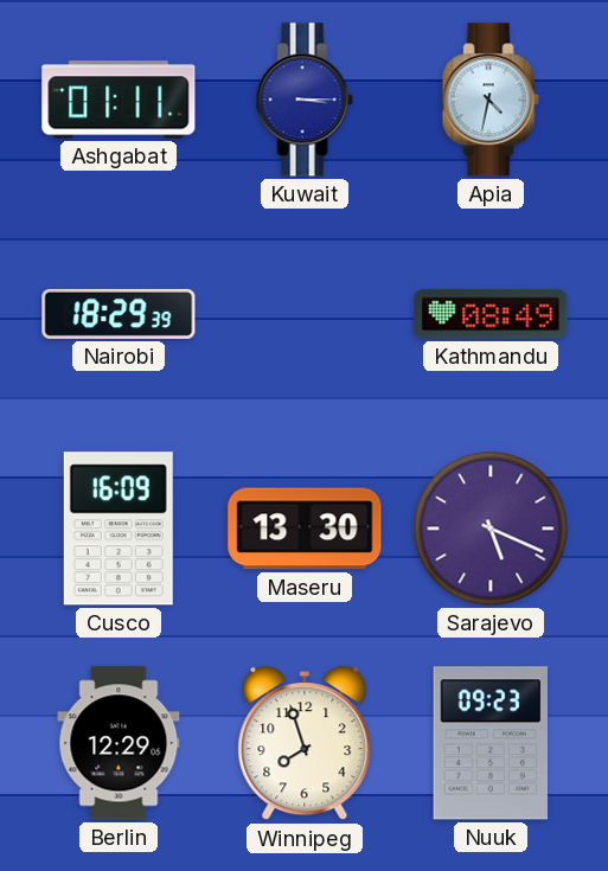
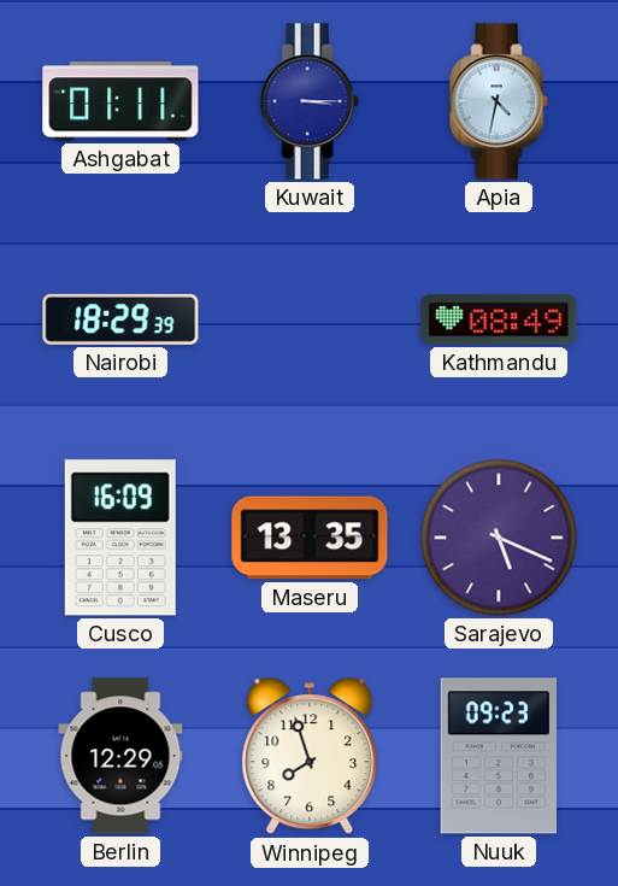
Maseru: 13:30 -> 13:35 (310, 538)
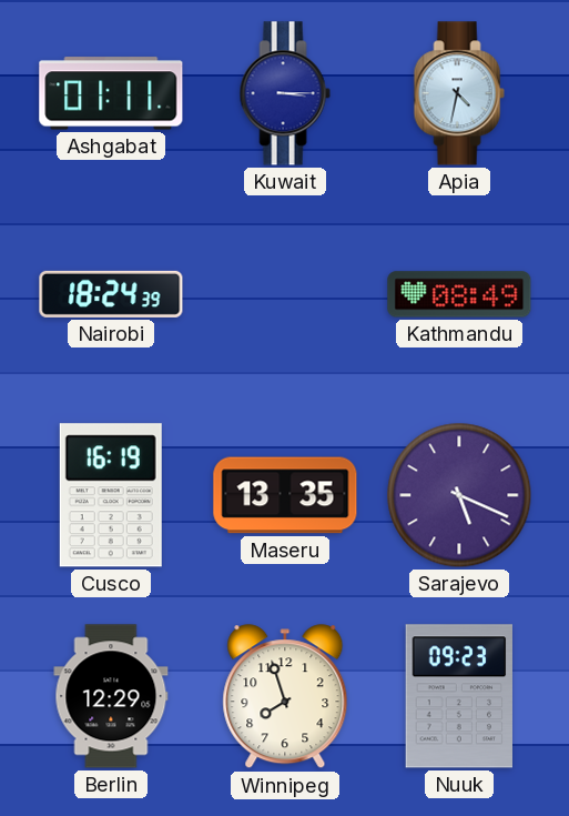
Nairobi: 18:29 -> 18:24 (111, 294)
Cusco: 16:09 -> 16:19 (111, 495)
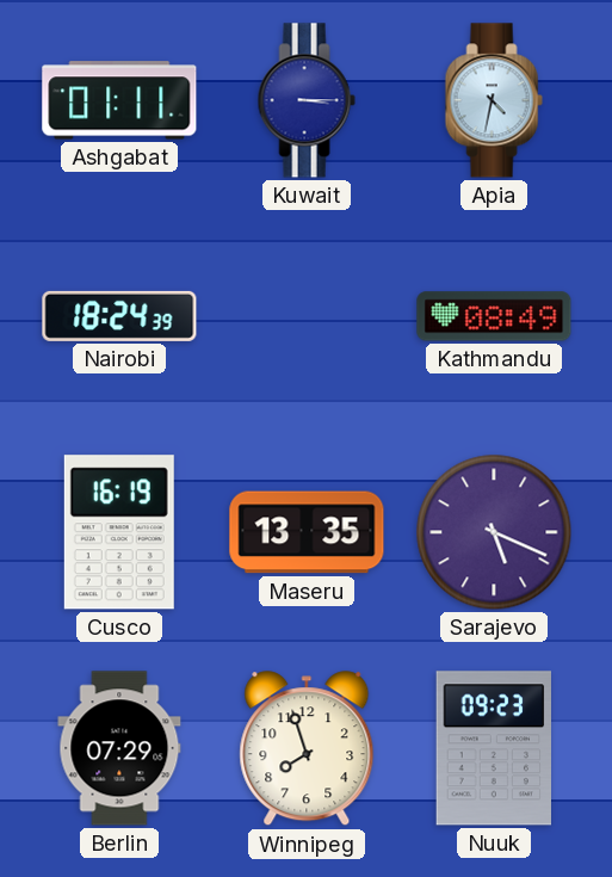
Berlin: 12:29 -> 07:29 (119, 748)
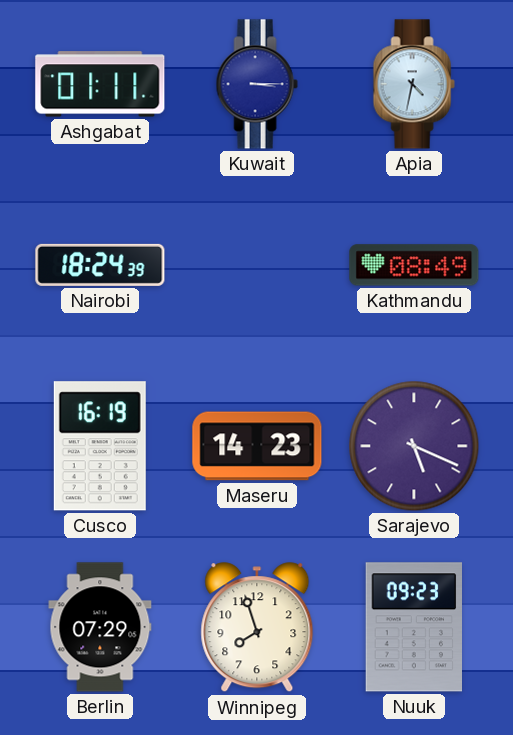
Maseru: 13:35 -> 14:23 (257, 446)
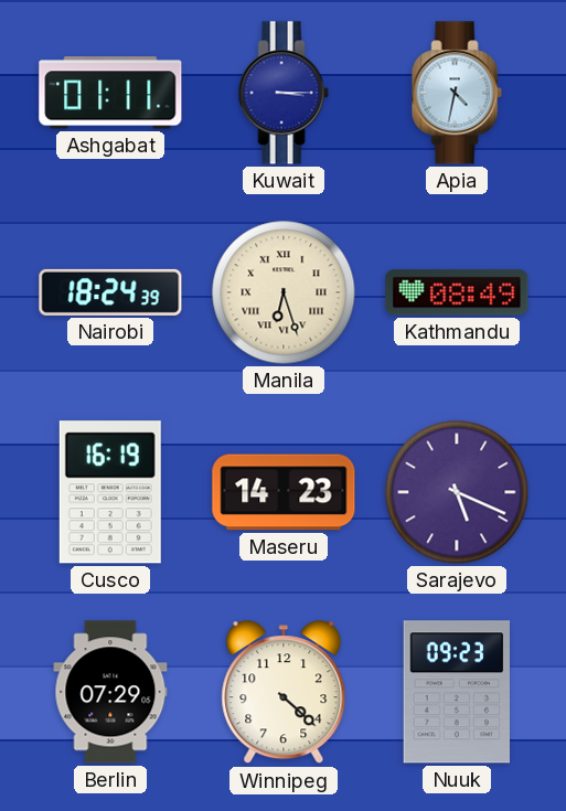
Manila: none -> 6:27 (284, 292)
Winnipeg: 7:57 -> 4:22 (284, 693)
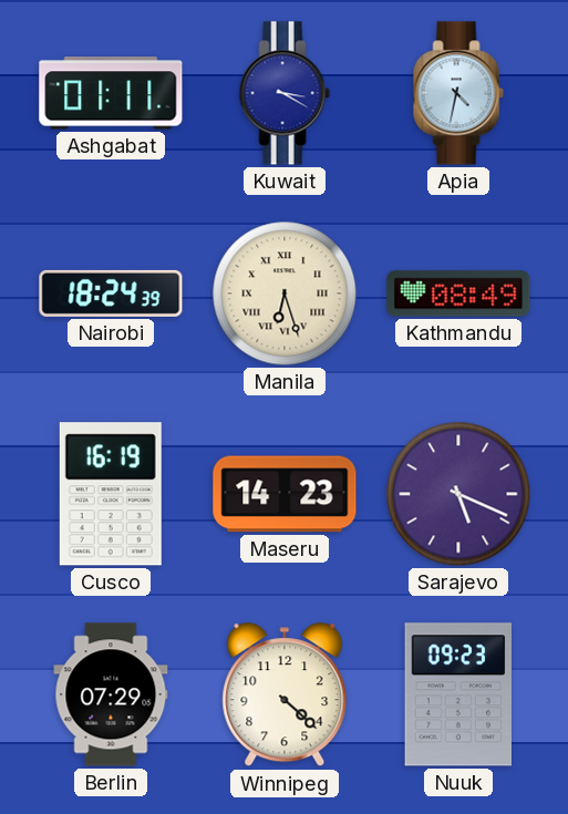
Kuwait: 3:15 -> 3:20 (285, 93)
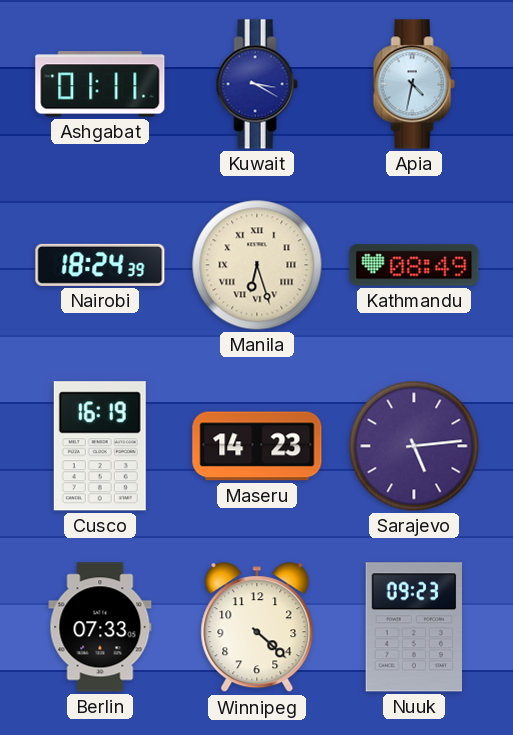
Sarajevo: 5:19 -> 5:14 (414, 446)
Berlin: 07:29 -> 07:33 (100, 627)
